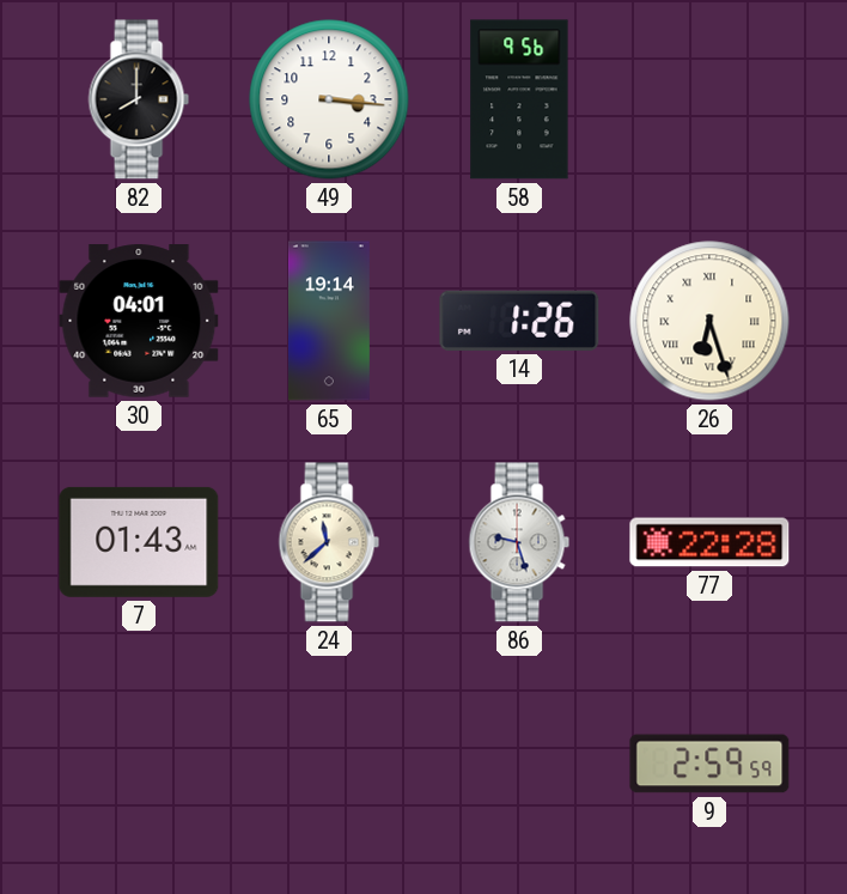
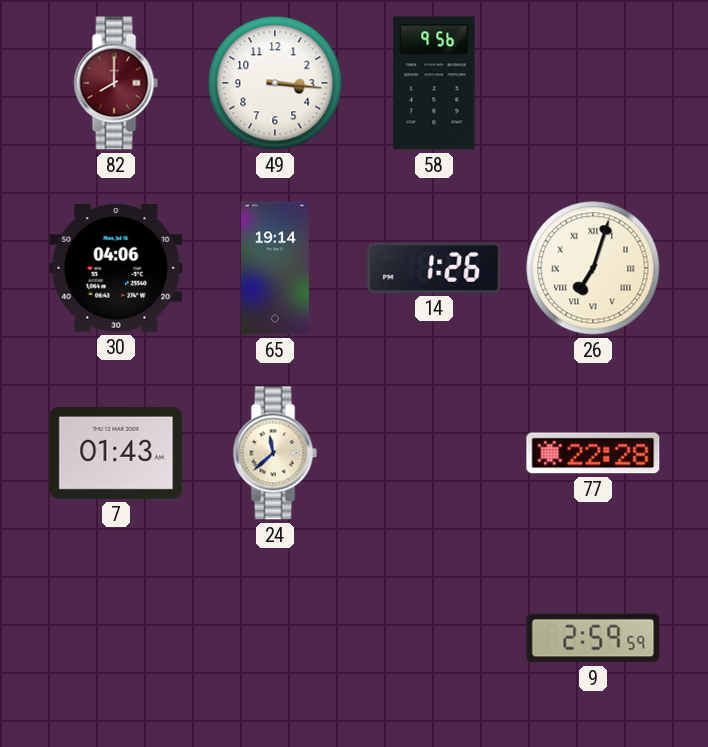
82 dial: black -> burgundy (116, 83)
30: 04:01 -> 04:06 (116, 268)
26: 6:27 -> 7:03 (593, 268)
86: 9:27 -> none (519, 542)
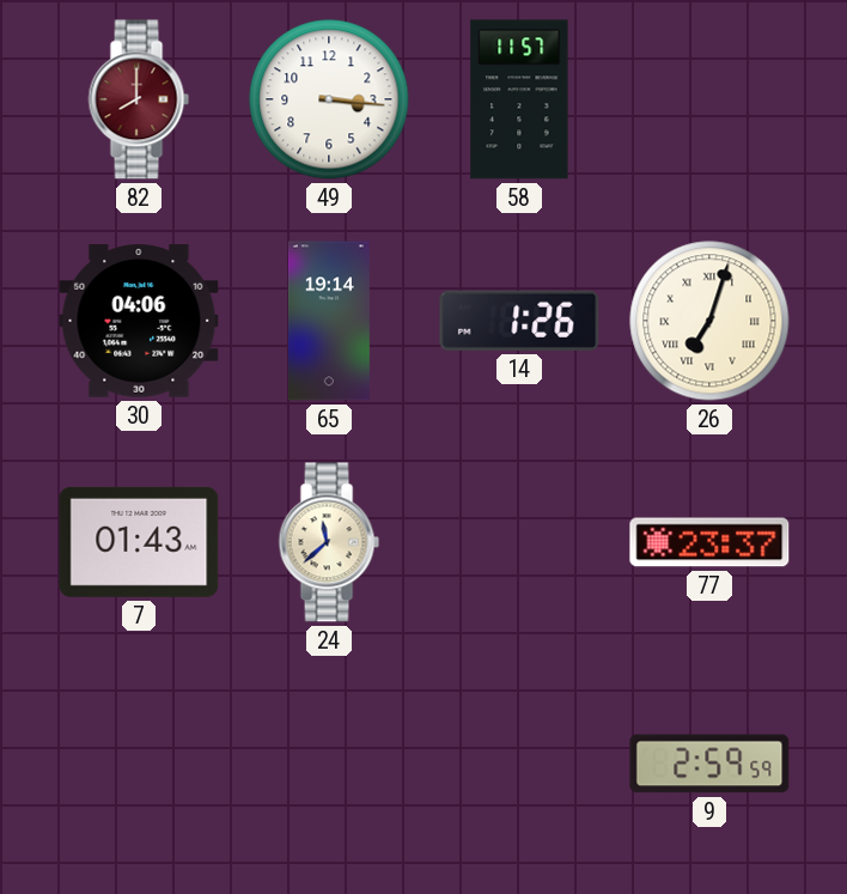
58: 9:56 -> 11:57 (519, 99)
77: 22:28 -> 23:37 (709, 542)
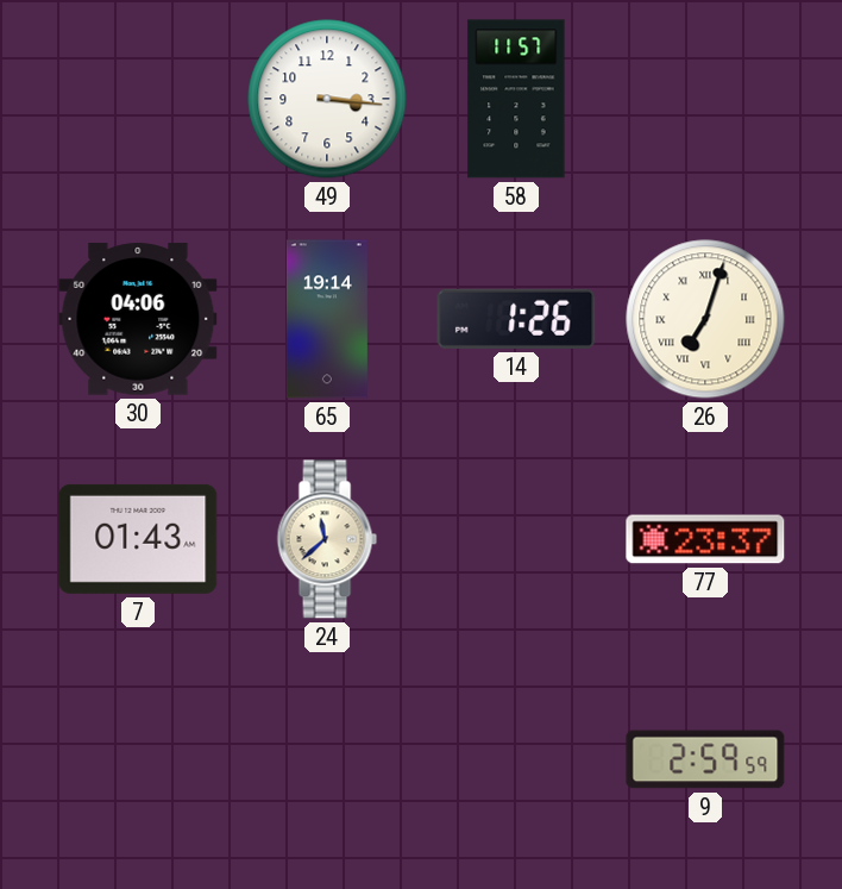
82: 8:00 -> none (139, 99)
